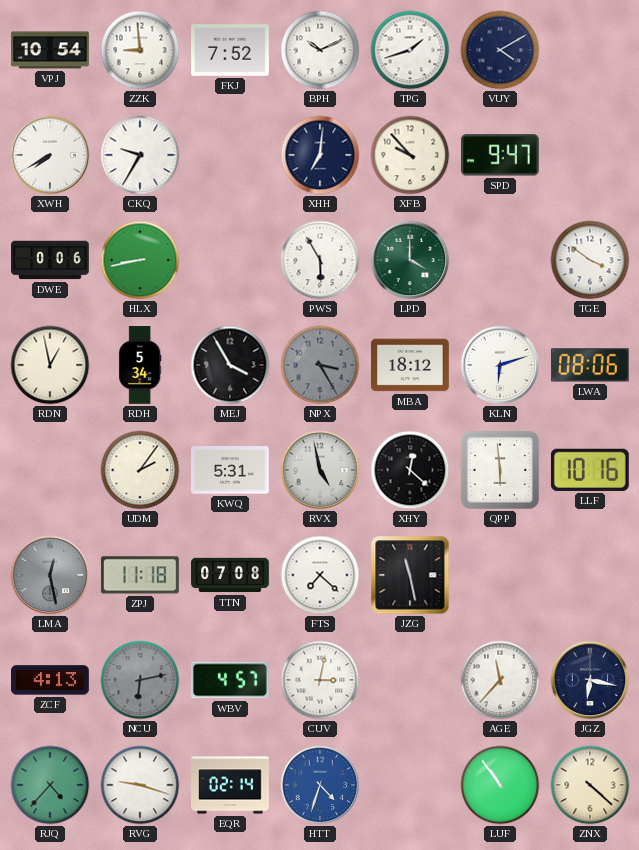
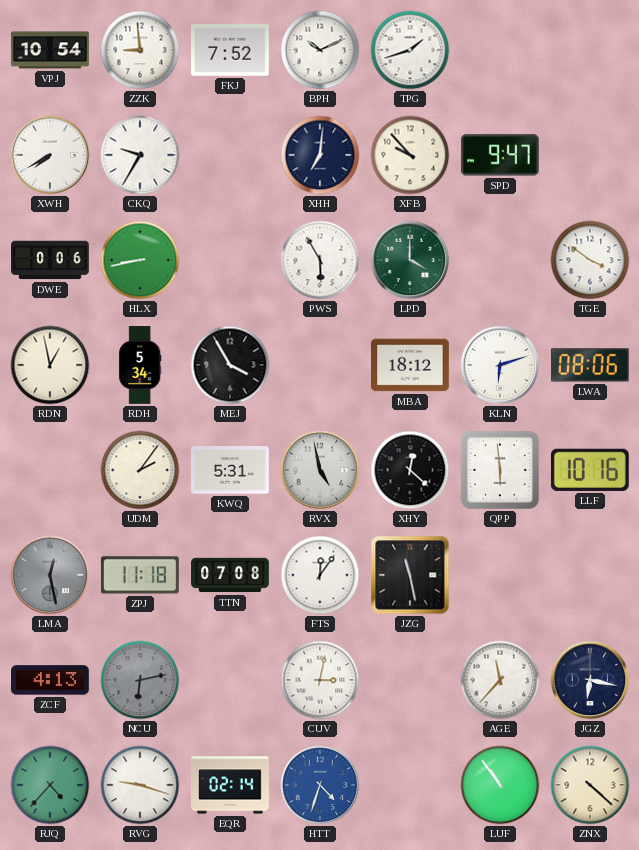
VUY: 4:10 -> none (500, 50)
NPX: 3:25 -> none (320, 365)
FTS: 7:22 -> 12:06 (320, 575)
WBV: 4:57 -> none (231, 680)
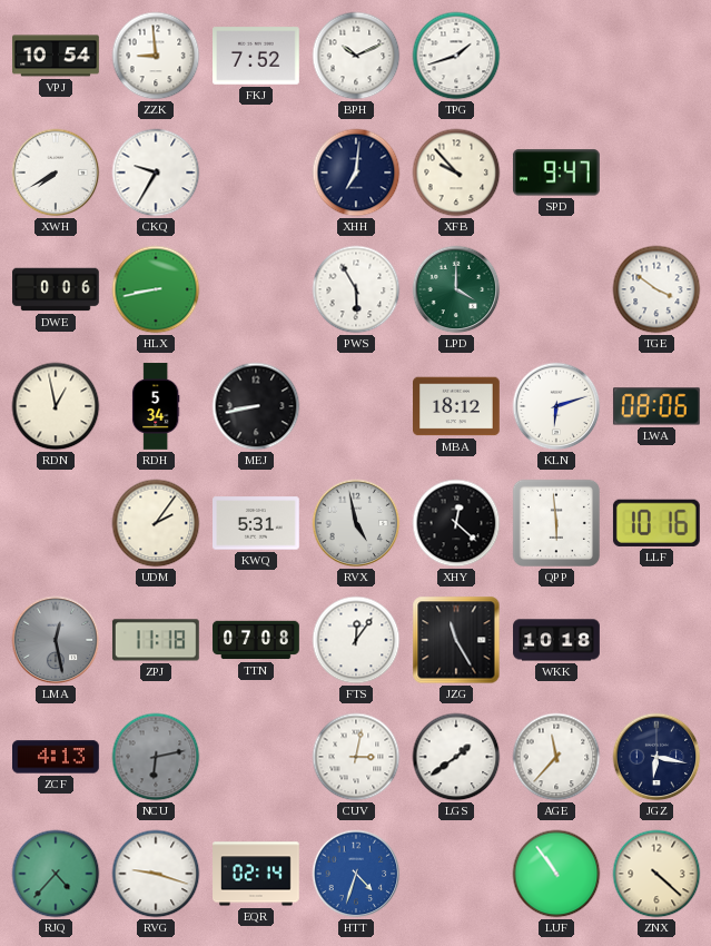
MEJ: 3:55 -> 8:43 (256, 406)
JZG: 11:28 -> 11:25 (456, 640)
WKK: none -> 10:18 (556, 640)
LGS: none -> 1:39 (456, 757)
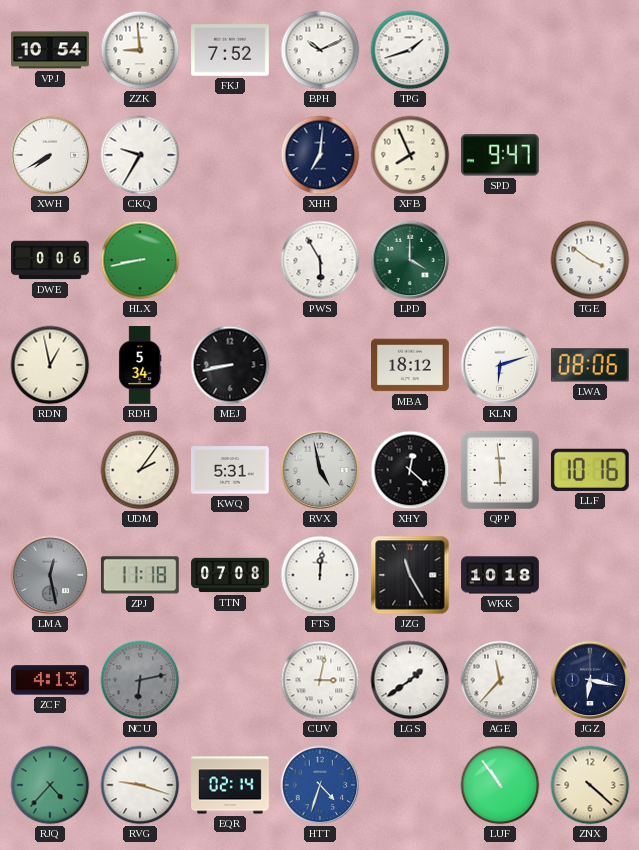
XFB: 9:53 -> 7:56 (410, 155)
FTS: 12:06 -> 12:01 (320, 575)
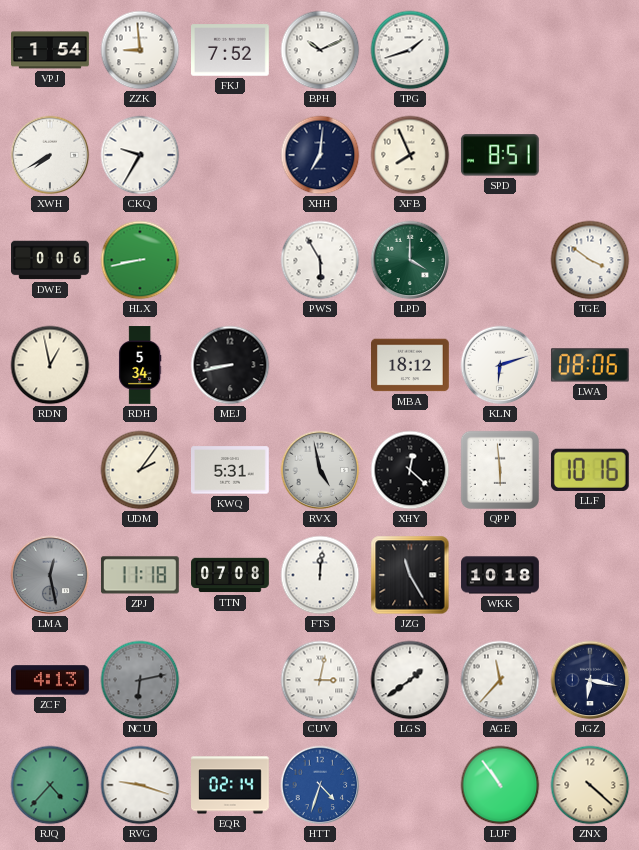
VPJ: 10:54 -> 1:54 (50, 50)
SPD: 9:47 -> 8:51 (500, 155)
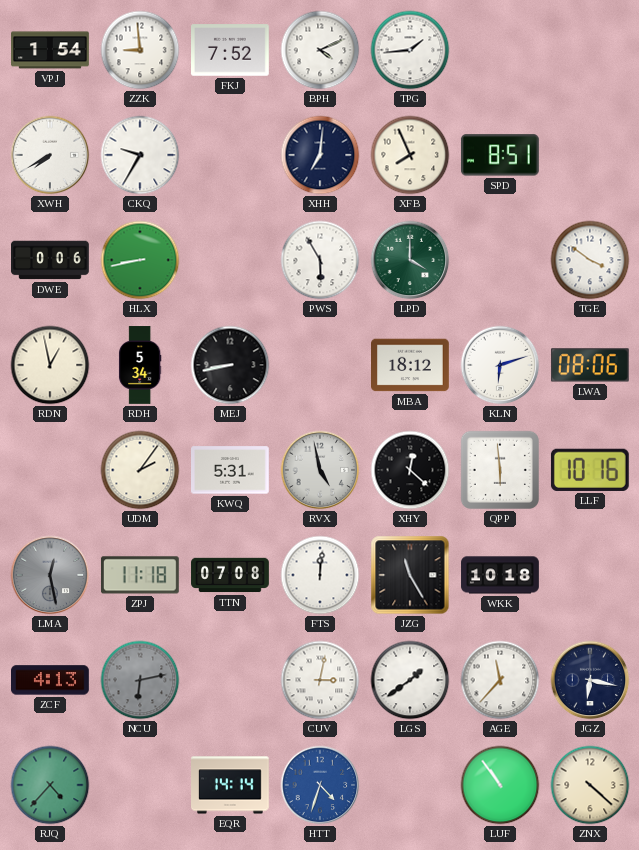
BPH: 10:11 -> 4:11 (320, 50)
TPG: 1:42 -> 1:44 (410, 50)
RVG: 9:18 -> none (140, 785)
EQR: 02:14 -> 14:14 (231, 785)
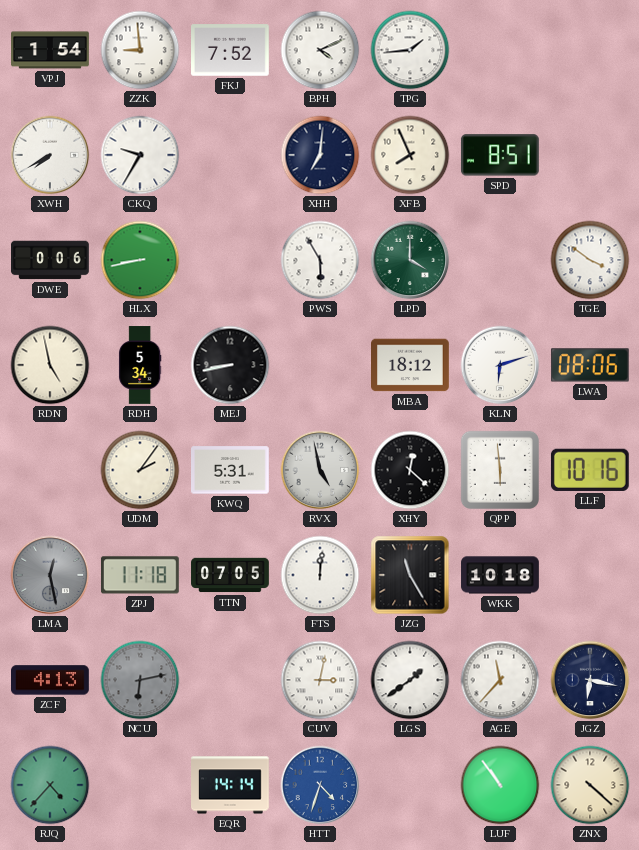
RDN: 12:58 -> 4:58 (50, 365)
TTN: 07:08 -> 07:05 (230, 575)
